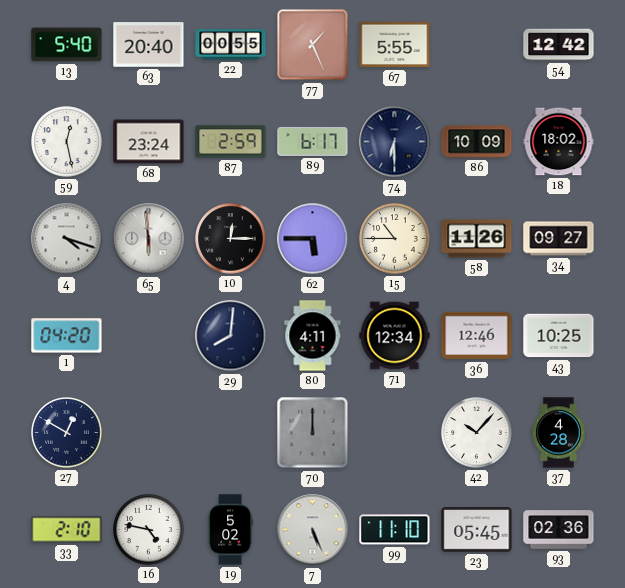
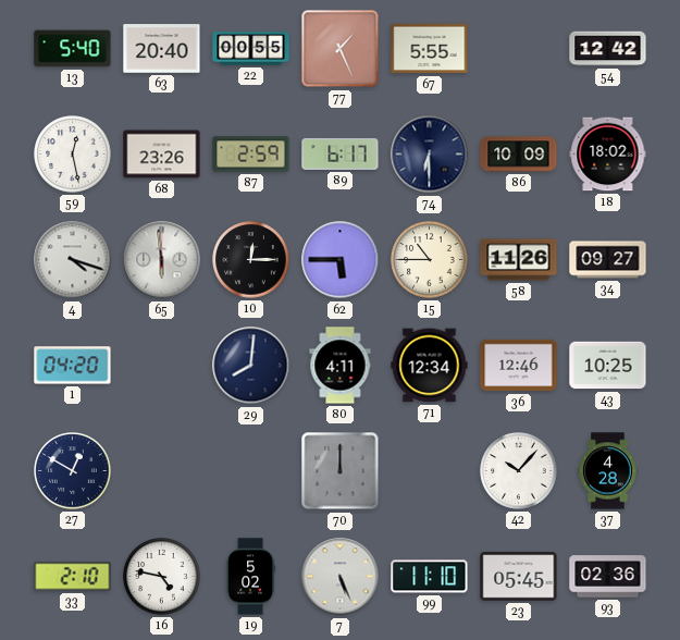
68: 23:24 -> 23:26 (162, 155)
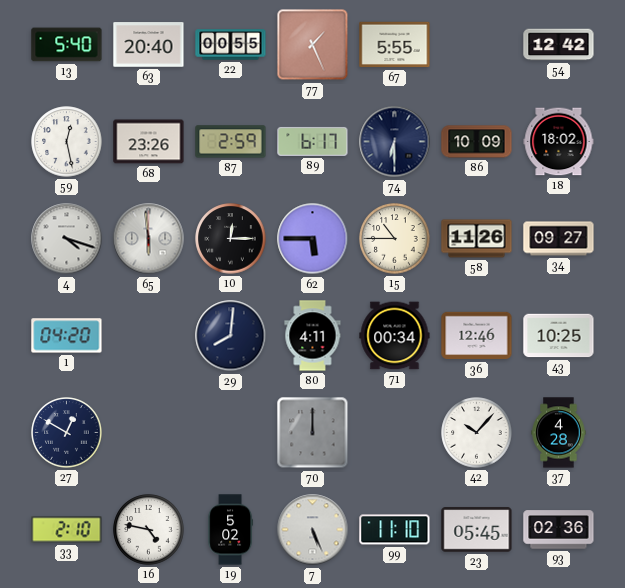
71: 12:34 -> 00:34 (395, 336)
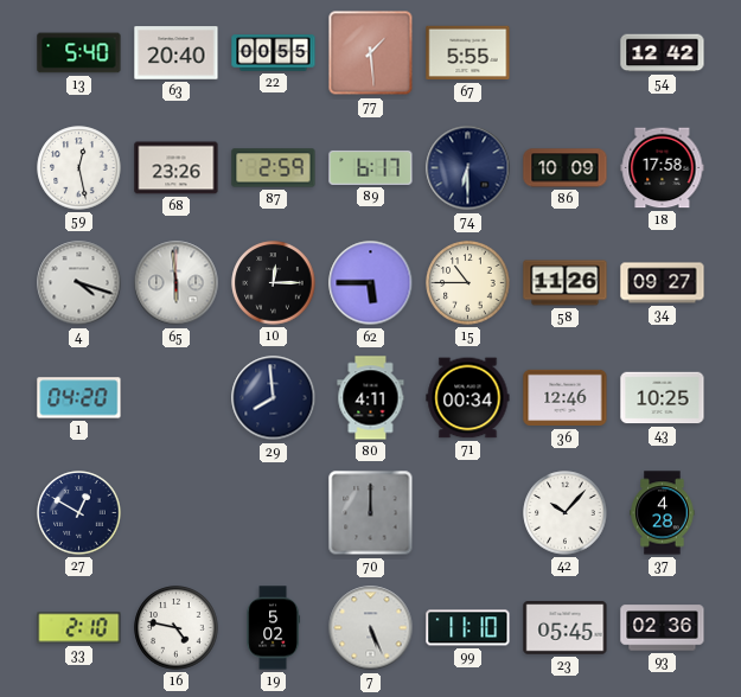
77: 1:26 -> 1:29 (371, 53)
18: 18:02 -> 17:58 (663, 168)
29: 8:01 -> 7:59 (274, 398)
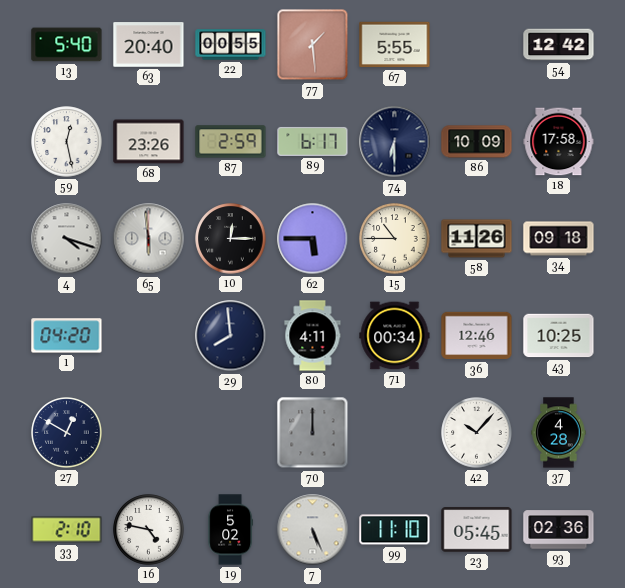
34: 09:27 -> 09:18 (559, 239)
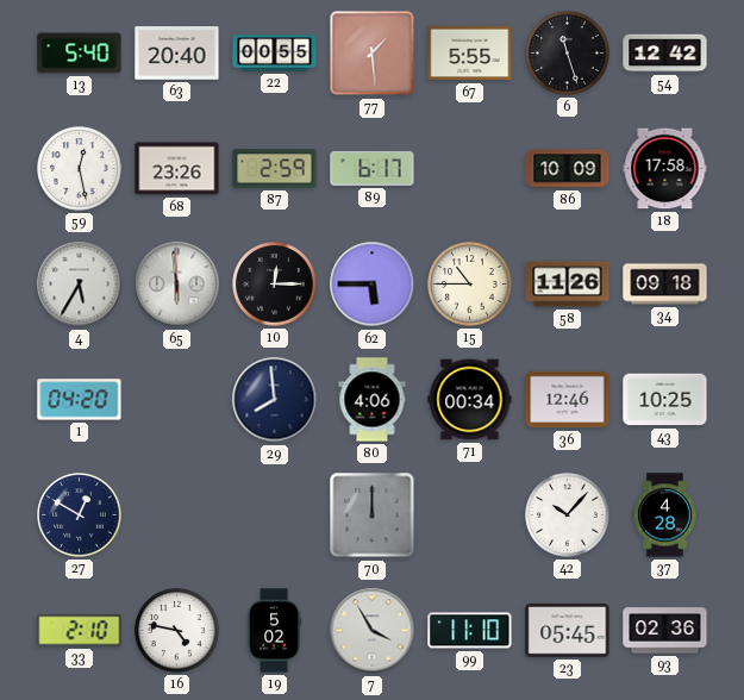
6: none -> 11:27 (568, 54)
74: 6:30 -> none (395, 142)
4: 4:18 -> 5:35 (80, 285)
80: 4:11 -> 4:06 (373, 400)
7: 5:26 -> 3:55 (373, 631)
